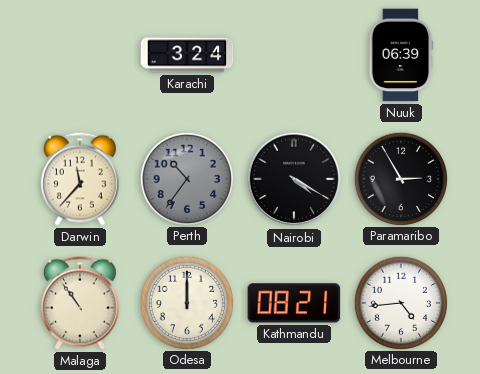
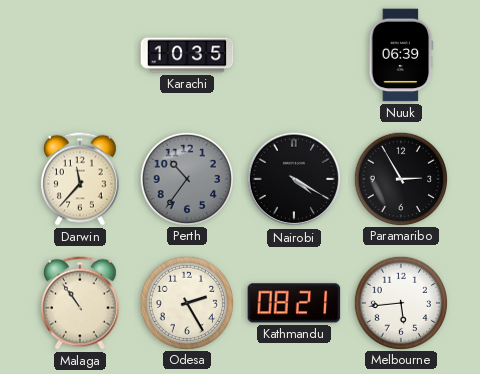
Karachi: 3:24 -> 10:35 (187, 55)
Odesa: 12:00 -> 2:25 (186, 302)
Melbourne: 4:44 -> 5:44 (400, 302)
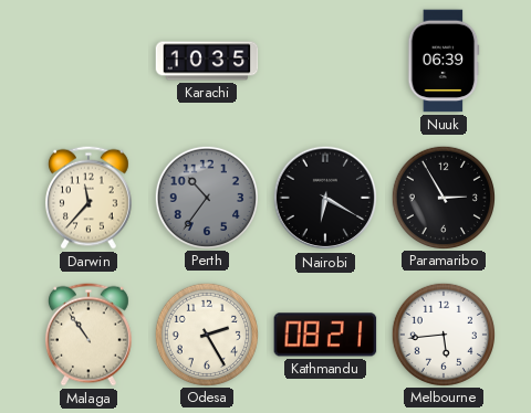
Nairobi: 4:20 -> 6:20 (325, 198)
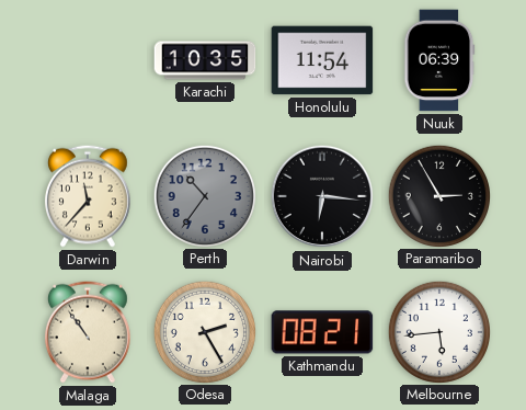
Honolulu: none -> 11:54 (322, 60)
Nairobi: 6:20 -> 6:16 (322, 196)
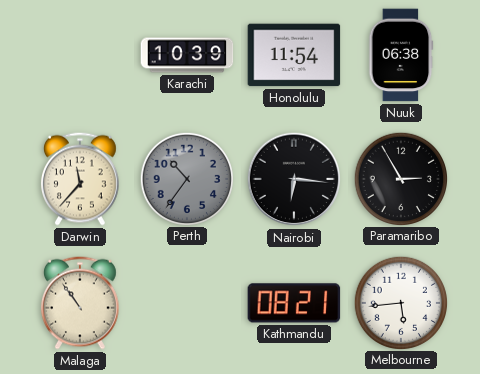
Karachi: 10:35 -> 10:39 (187, 55)
Nuuk: 06:39 -> 06:38 (401, 55)
Odesa: 2:25 -> none (204, 331)
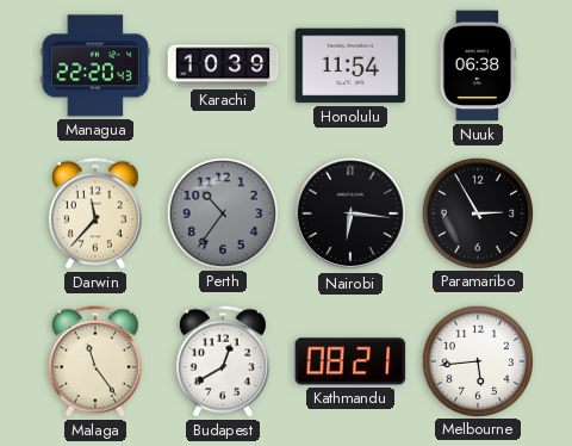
Managua: none -> 22:20 (95, 66)
Malaga: 10:54 -> 11:24 (95, 361)
Budapest: none -> 12:40 (223, 361)
